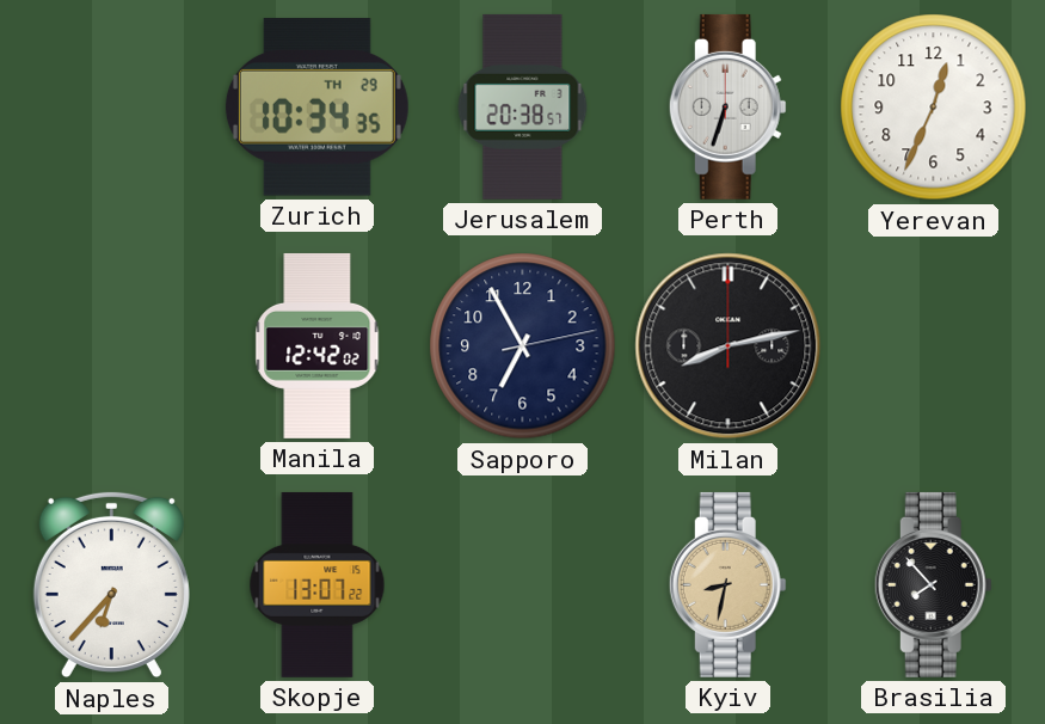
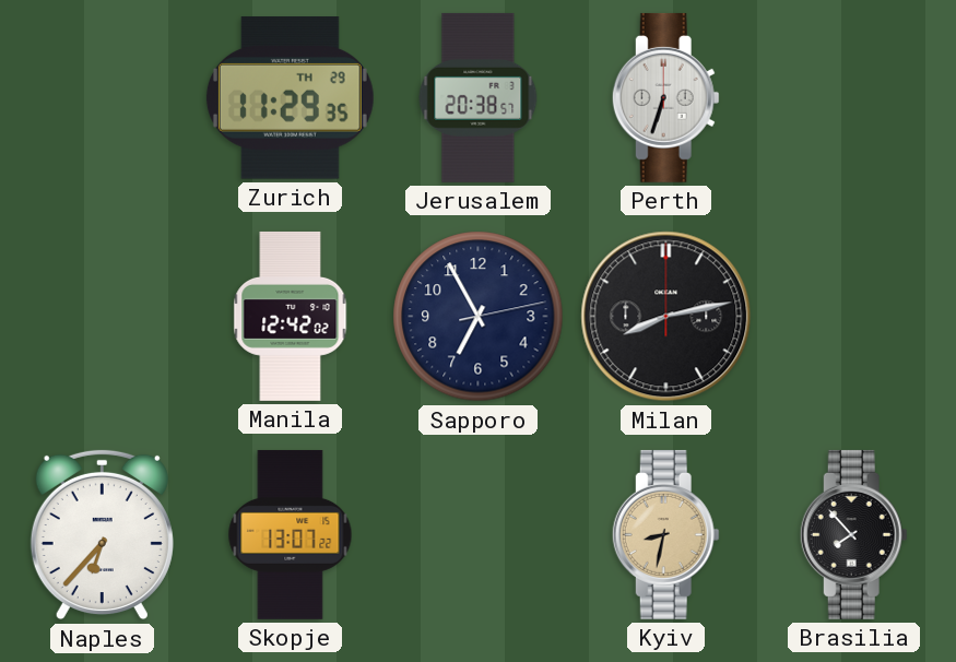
Zurich: 10:34 -> 11:29 (290, 98)
Yerevan: 12:34 -> none (934, 108)
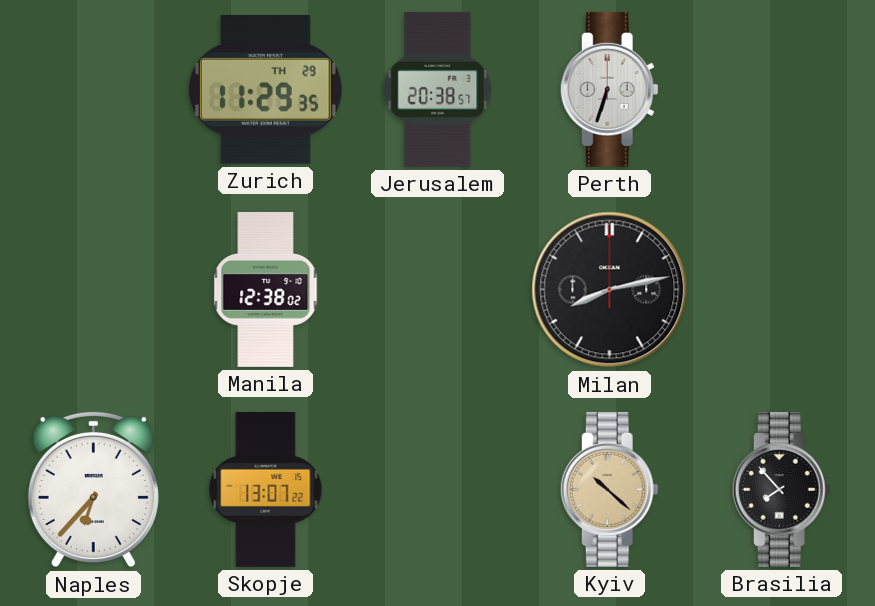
Manila: 12:42 -> 12:38 (266, 289)
Sapporo: 6:55 -> none (479, 317)
Kyiv: 8:32 -> 10:22 (609, 489)
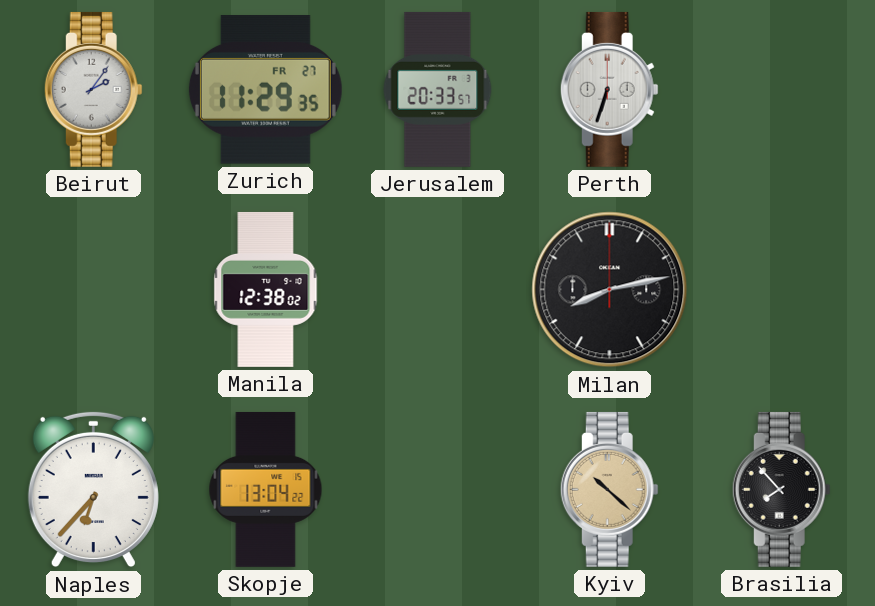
Beirut: none -> 2:06 (93, 89)
Zurich date: TH 29 -> FR 27 (265, 90)
Jerusalem: 20:38 -> 20:33 (438, 89)
Skopje: 13:07 -> 13:04 (266, 489)
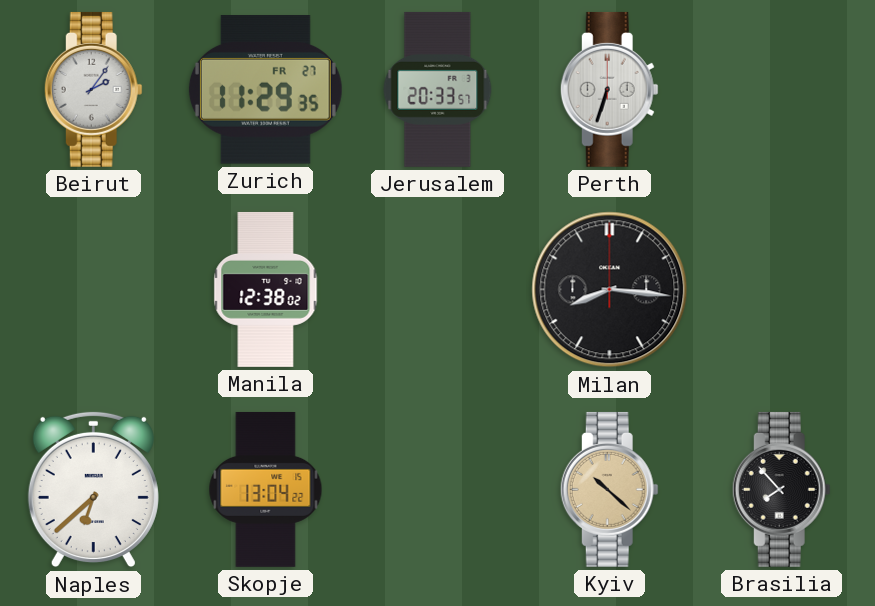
Milan: 8:13 -> 8:16 (610, 290)
Naples: 6:37 -> 6:38 (93, 490)
